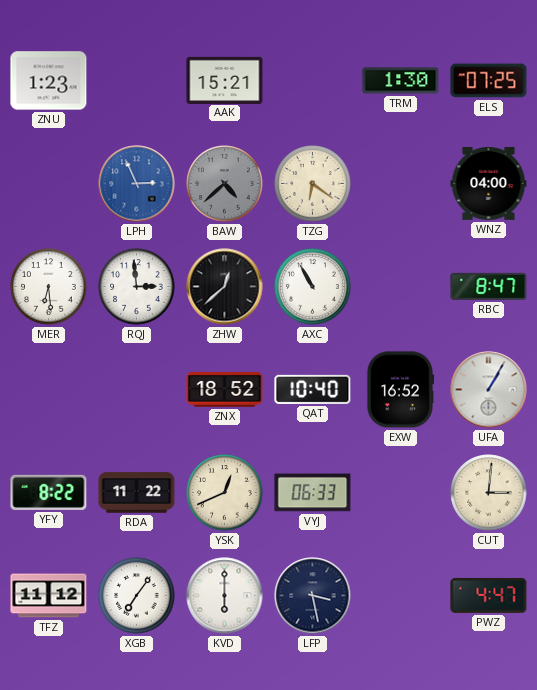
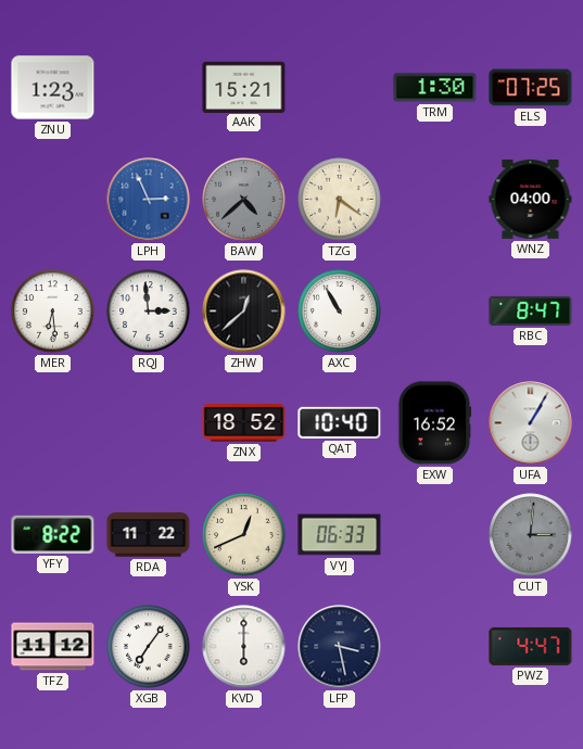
CUT dial: cream -> grey (531, 535)
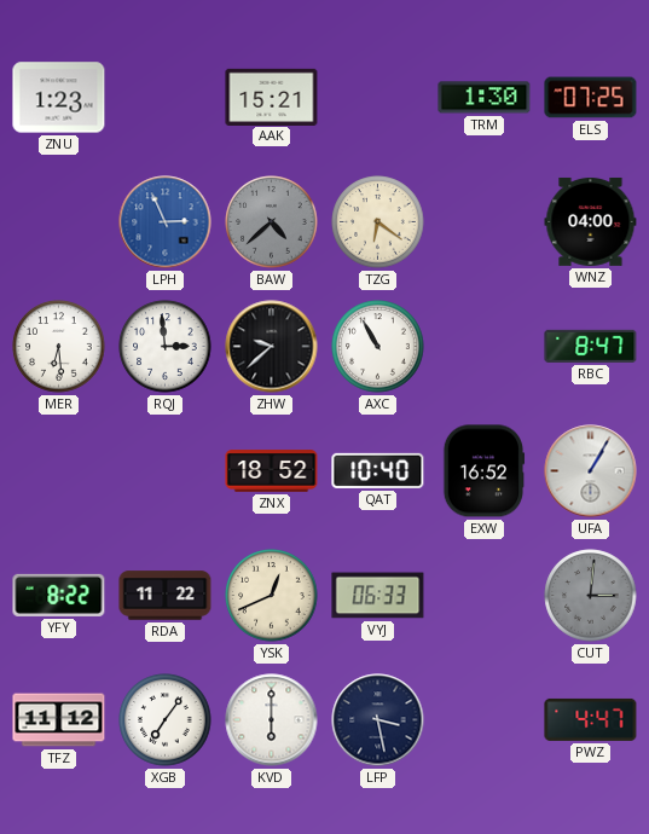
ZHW: 12:38 -> 9:38 (272, 347)
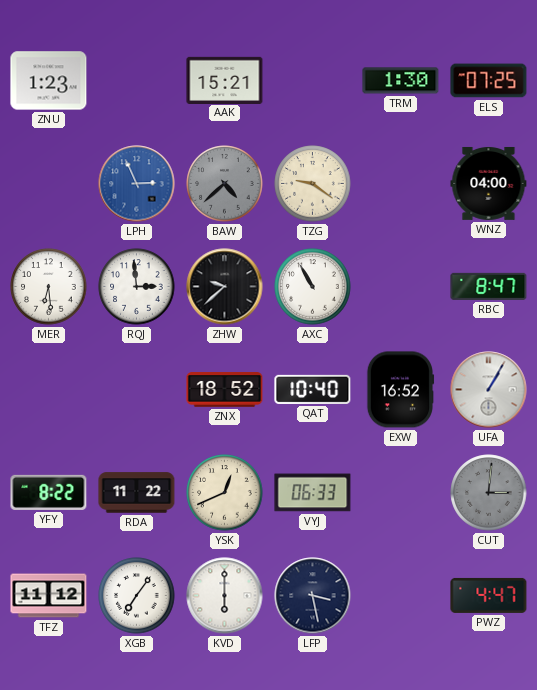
TZG: 6:21 -> 9:21 (313, 184)
